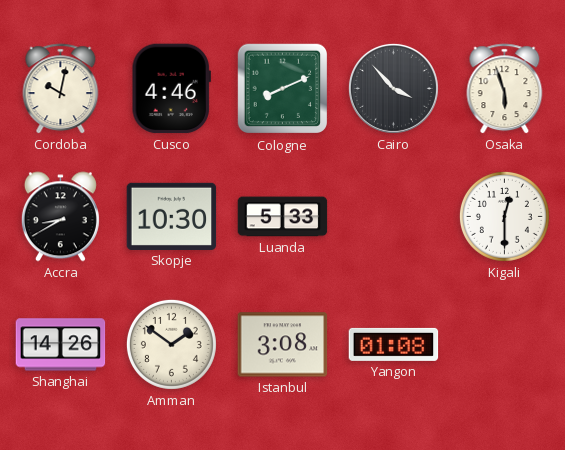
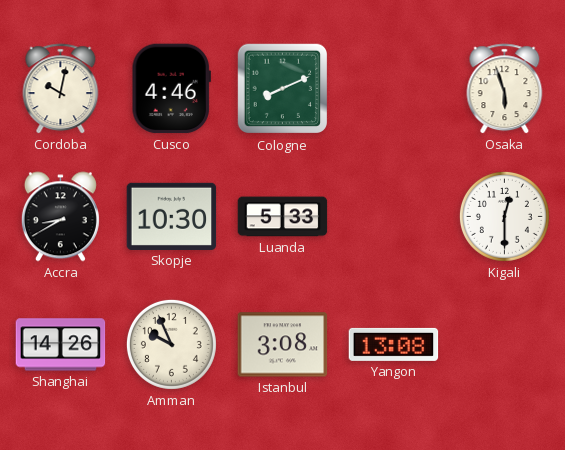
Cairo: 3:53 -> none (393, 88)
Amman: 1:51 -> 9:56 (171, 344)
Yangon: 01:08 -> 13:08 (394, 344)
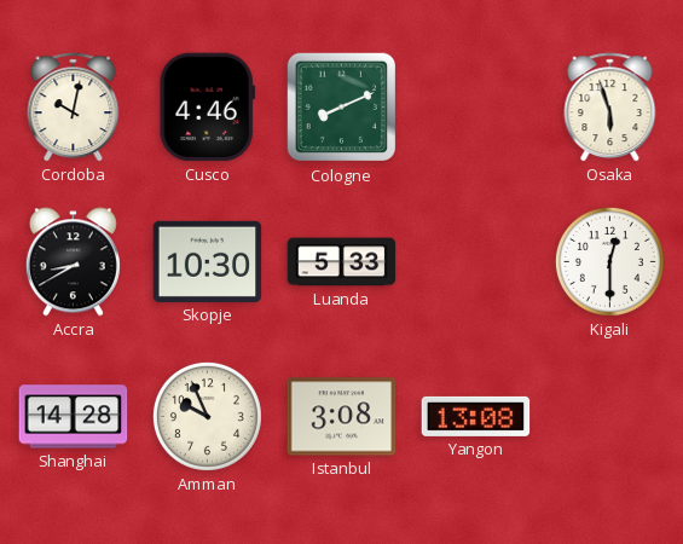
Shanghai: 14:26 -> 14:28 (74, 417)
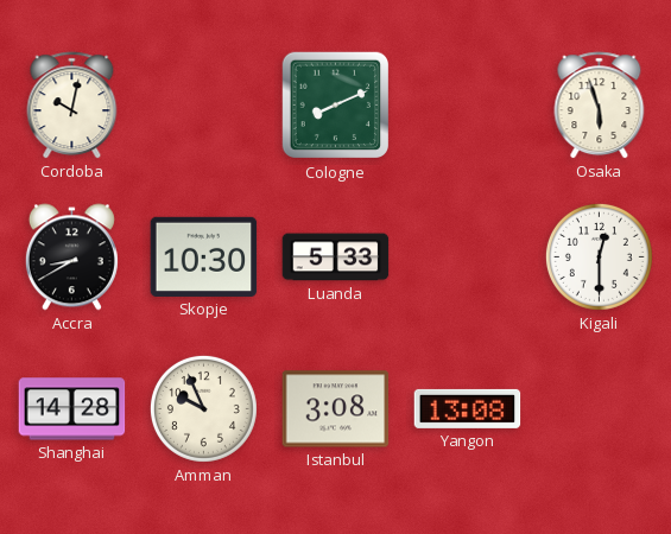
Cusco: 4:46 -> none (207, 108)
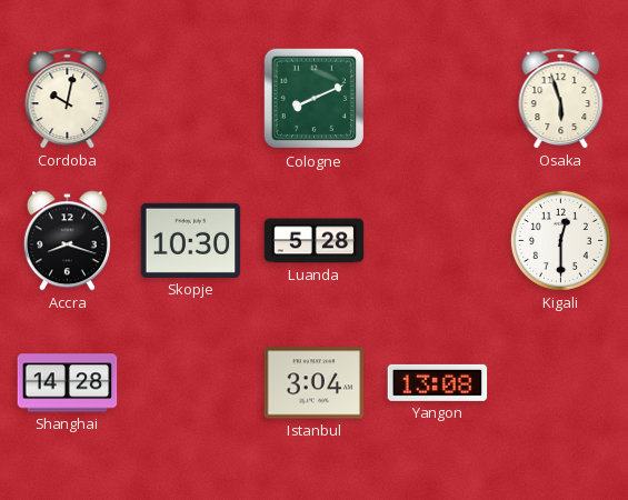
Accra: 8:40 -> 8:18 (67, 241)
Luanda: 5:33 -> 5:28 (315, 241)
Amman: 9:56 -> none (203, 408)
Istanbul: 3:08 -> 3:04 (315, 383)
